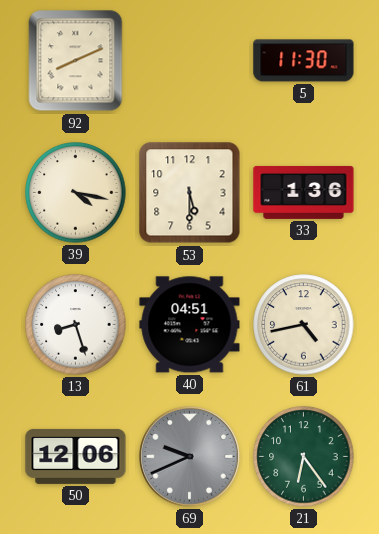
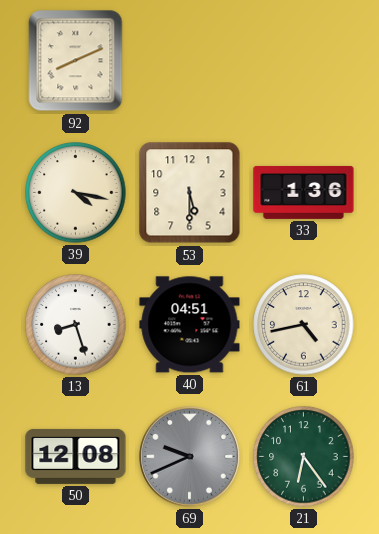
5: 11:30 -> none (304, 61)
50: 12:06 -> 12:08 (76, 456)
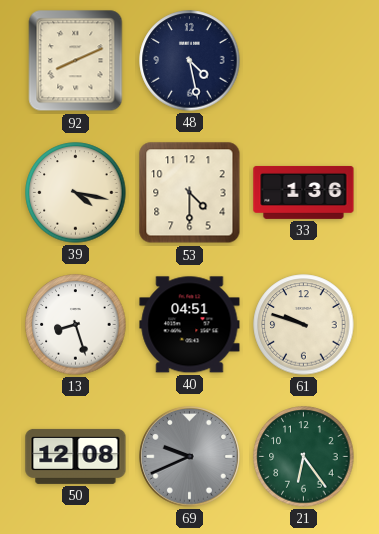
48: none -> 4:28 (190, 61)
53: 5:30 -> 4:30 (190, 193)
61: 4:43 -> 9:48 (304, 325)
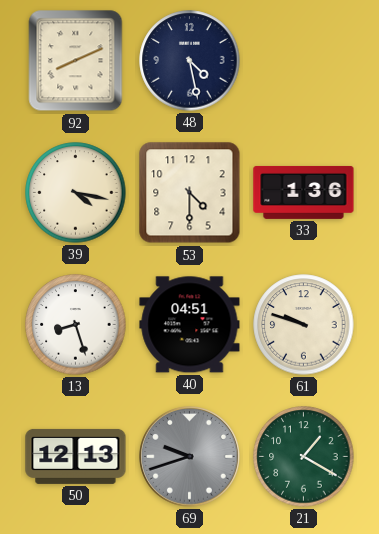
50: 12:08 -> 12:13 (76, 456)
69: 9:41 -> 9:42 (190, 457)
21: 6:24 -> 1:20 (304, 457)
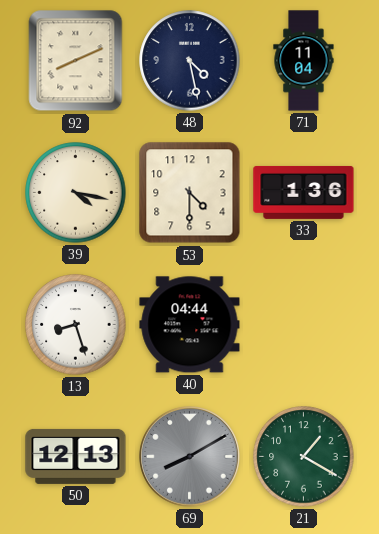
71: none -> 11:04 (304, 61)
40: 04:51 -> 04:44 (190, 325)
61: 9:48 -> none (304, 325)
69: 9:42 -> 8:10 (190, 457)
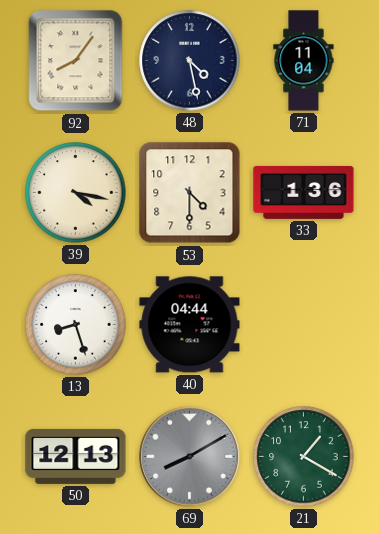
92: 8:11 -> 8:06 (76, 61)
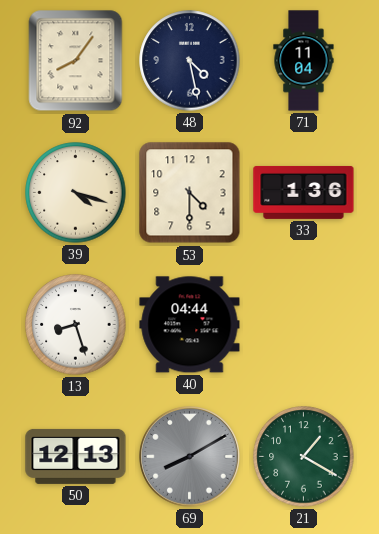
39: 4:17 -> 4:18 (76, 193)
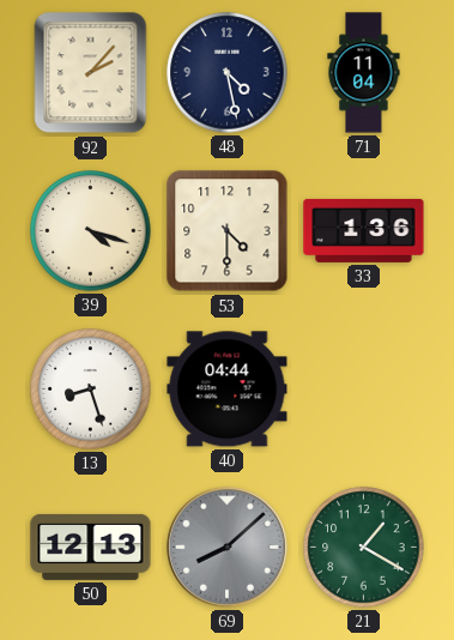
92: 8:06 -> 2:07 (91, 73)
69: 8:10 -> 8:08 (228, 548)
